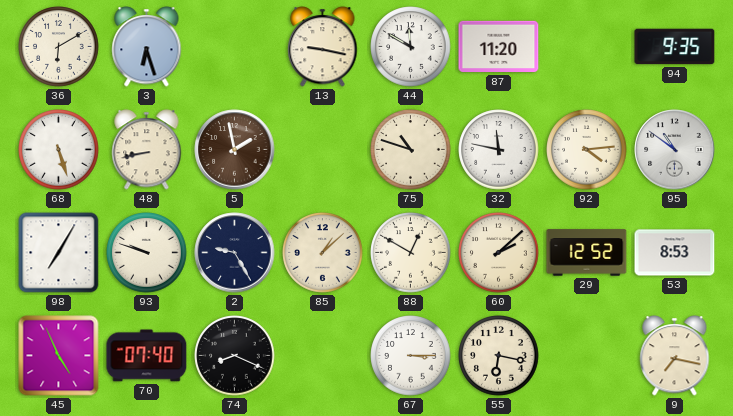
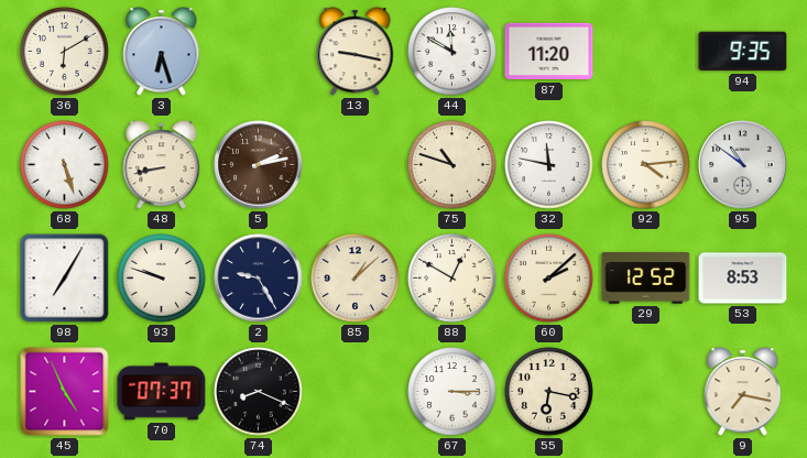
5: 1:58 -> 2:13 (259, 165)
70: 07:40 -> 07:37 (162, 392)
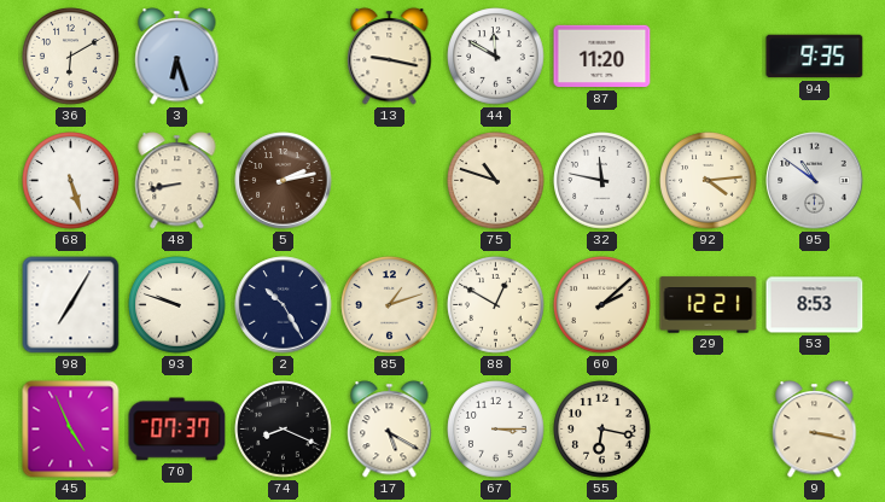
2: 9:25 -> 10:25 (284, 305)
85: 1:08 -> 1:12 (390, 305)
29: 12:52 -> 12:21 (709, 305)
17: none -> 5:20 (390, 430)
9: 7:17 -> 3:17 (815, 430)
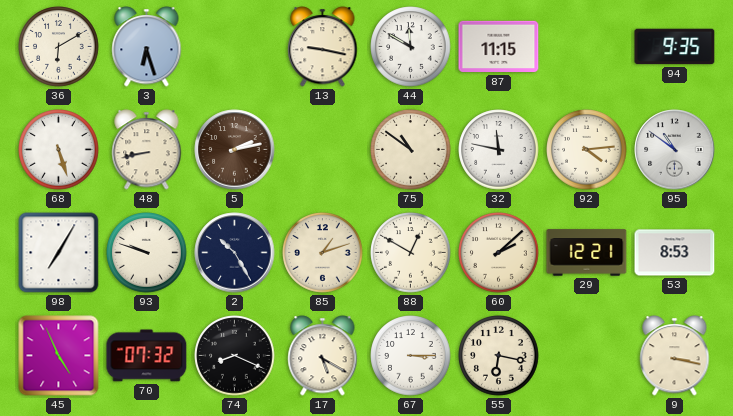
87: 11:20 -> 11:15 (499, 47)
75: 10:48 -> 10:51 (411, 150)
70: 07:37 -> 07:32 (147, 356)
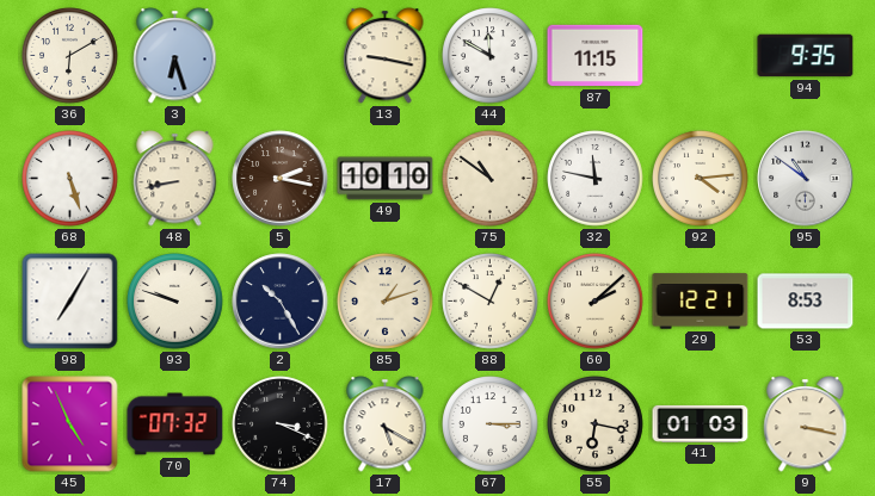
5: 2:13 -> 2:17 (281, 179)
49: none -> 10:10 (386, 179)
74: 8:19 -> 3:19 (281, 424)
41: none -> 01:03 (701, 423)
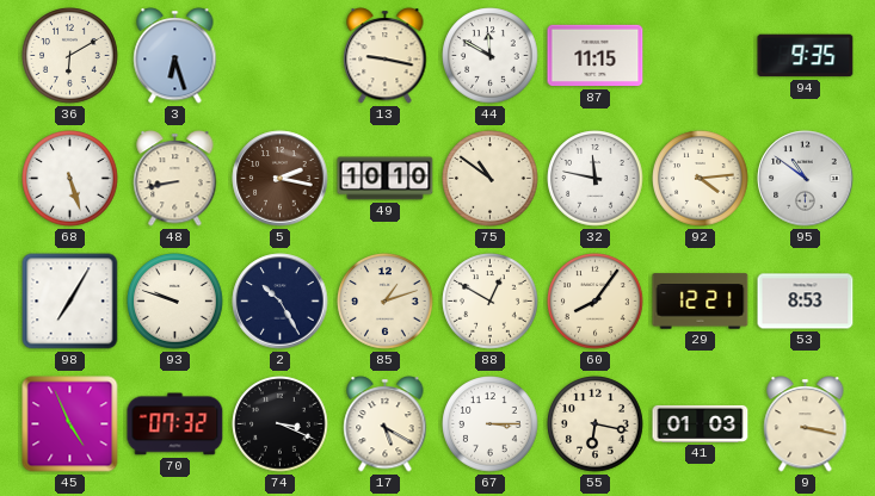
60: 2:08 -> 8:06 (596, 302)
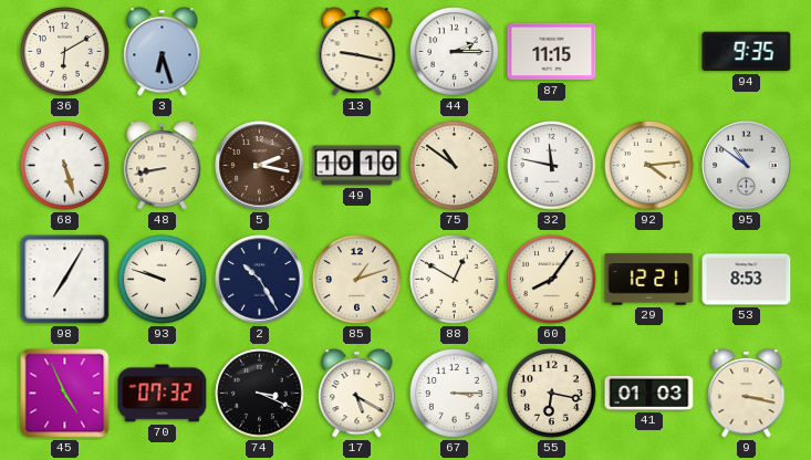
44: 11:50 -> 2:15 (455, 52)
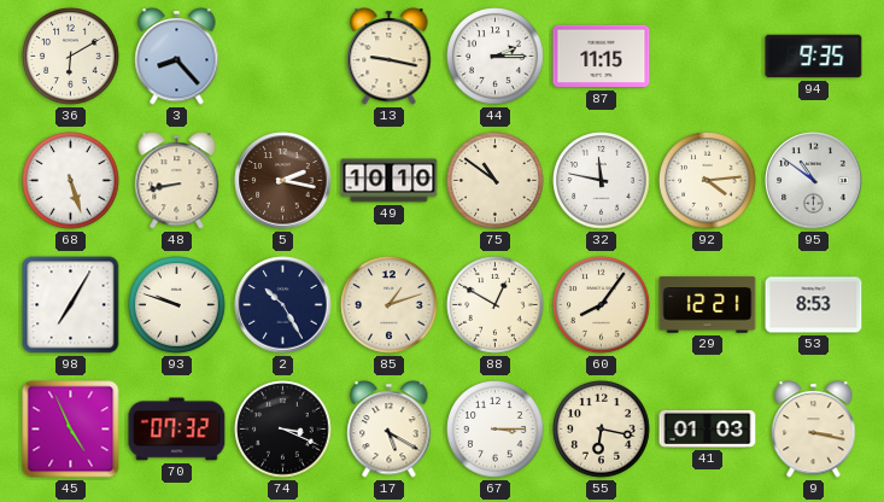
3: 6:27 -> 8:23 (177, 57)
